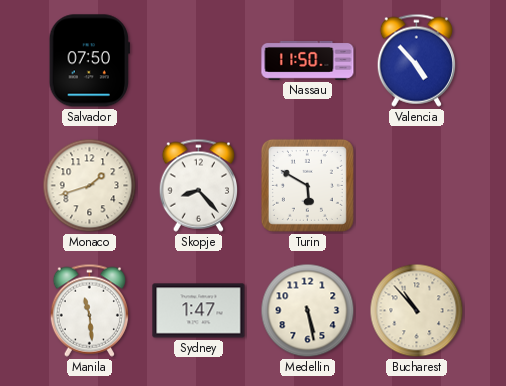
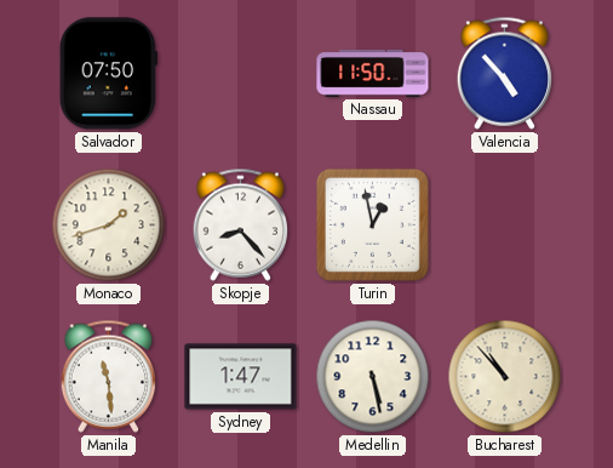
Turin: 5:50 -> 12:58 (372, 224)
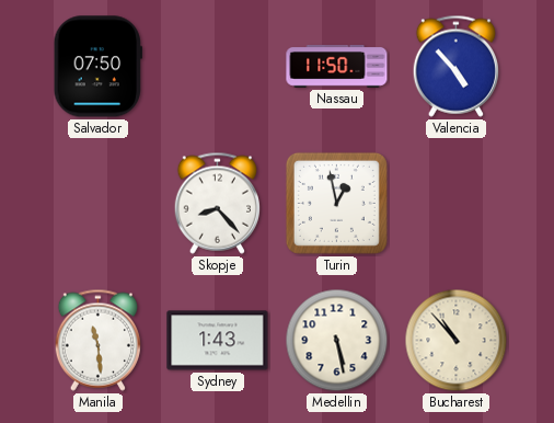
Monaco: 1:42 -> none (109, 226)
Sydney: 1:47 -> 1:43 (218, 341)
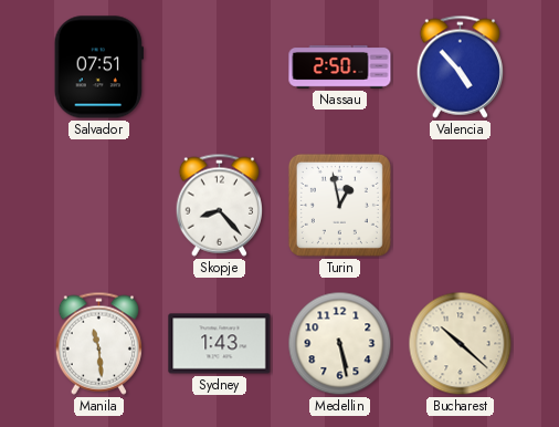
Salvador: 07:50 -> 07:51 (98, 67)
Nassau: 11:50 -> 2:50 (340, 67)
Bucharest: 10:53 -> 10:22 (461, 344)
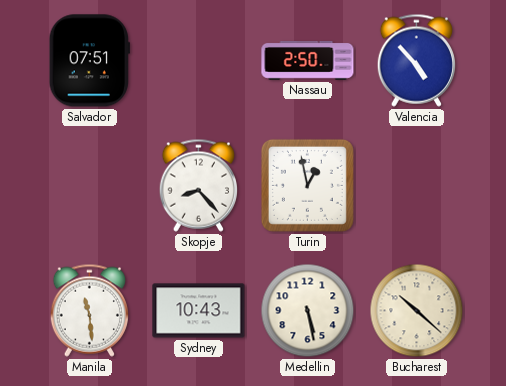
Sydney: 1:43 -> 10:43 (199, 311)
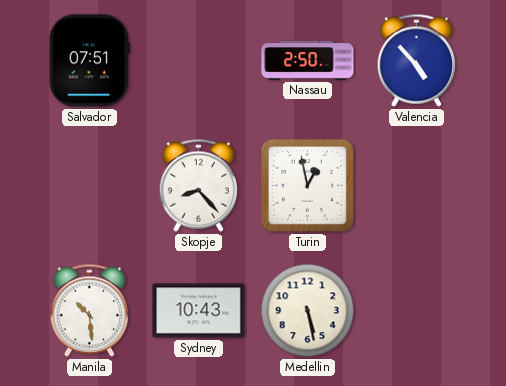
Manila: 11:29 -> 10:29 (89, 310)
Bucharest: 10:22 -> none (417, 311)
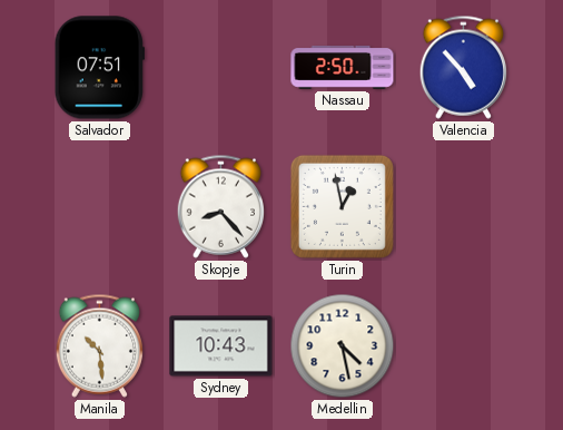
Medellin: 5:28 -> 4:28 (343, 346)
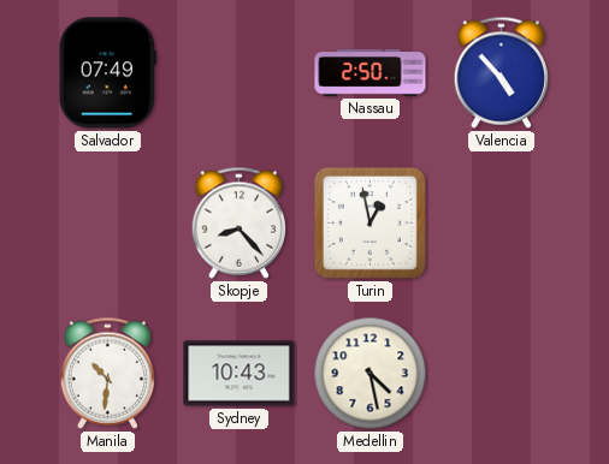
Salvador: 07:51 -> 07:49 (107, 73)
Manila: 10:29 -> 10:31 (107, 373)
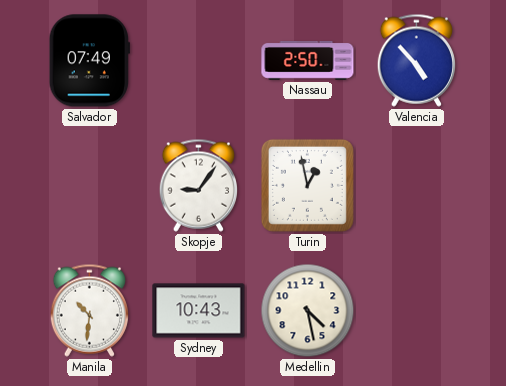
Skopje: 8:23 -> 9:06 (198, 185)
